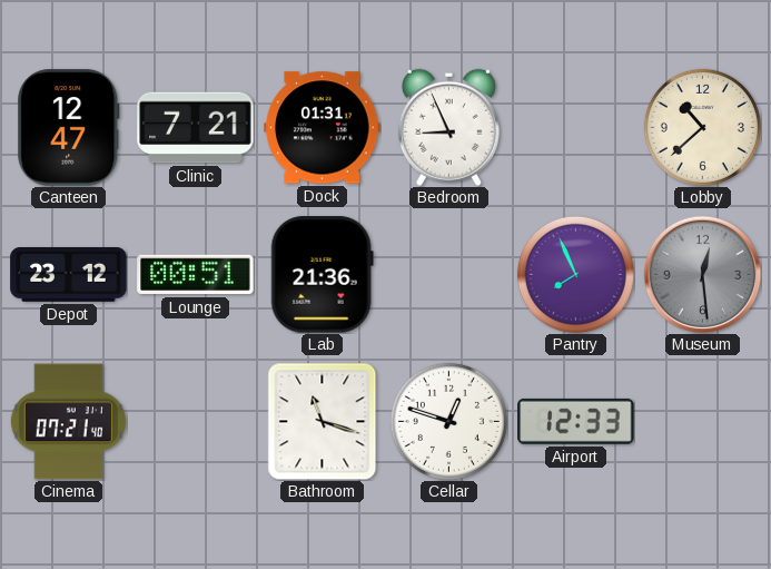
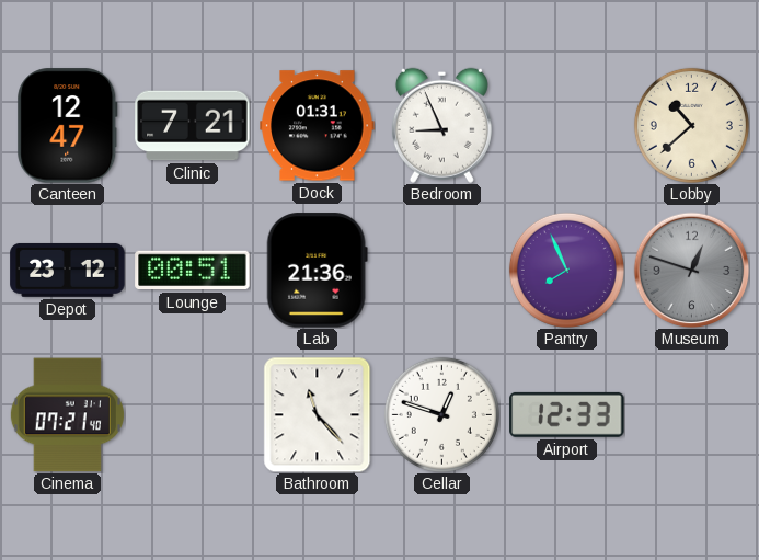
Museum: 12:29 -> 12:48 (691, 270)
Bathroom: 11:18 -> 11:23 (318, 414)
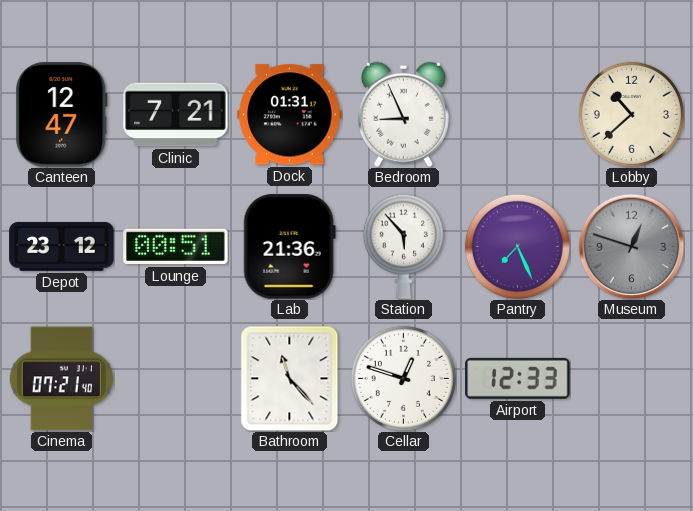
Station: none -> 5:53 (403, 246)
Pantry: 7:56 -> 7:26 (517, 246)
